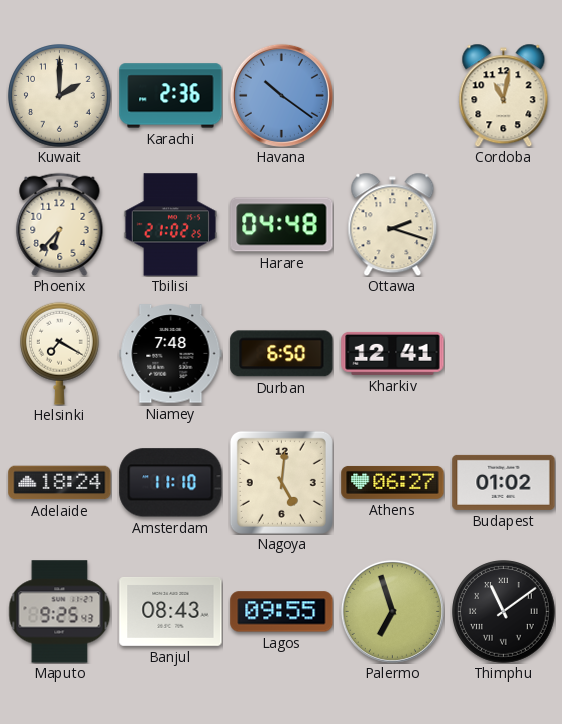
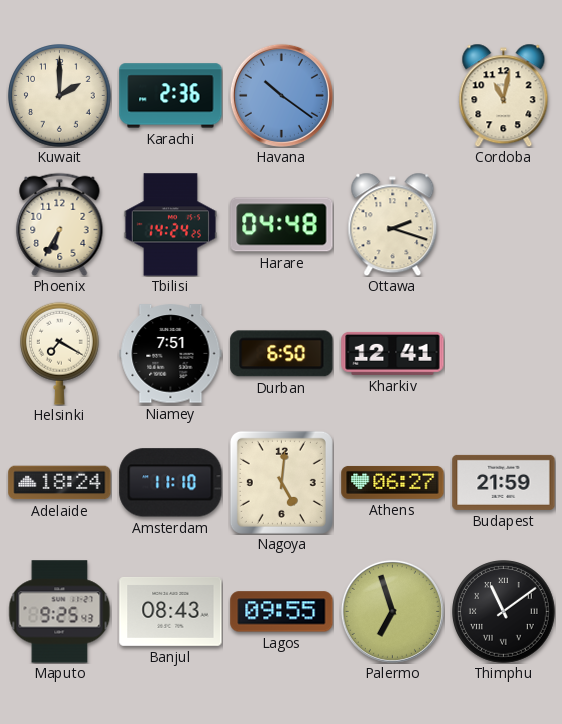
Phoenix: 6:37 -> 6:35 (60, 224)
Tbilisi: 21:02 -> 14:24 (170, 225)
Niamey: 7:48 -> 7:51 (171, 354)
Budapest: 01:02 -> 21:59 (504, 482)
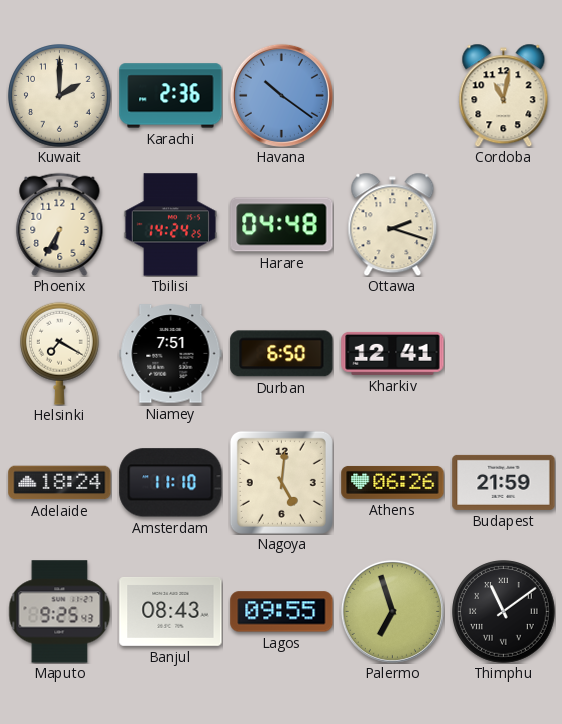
Athens: 06:27 -> 06:26 (393, 482)
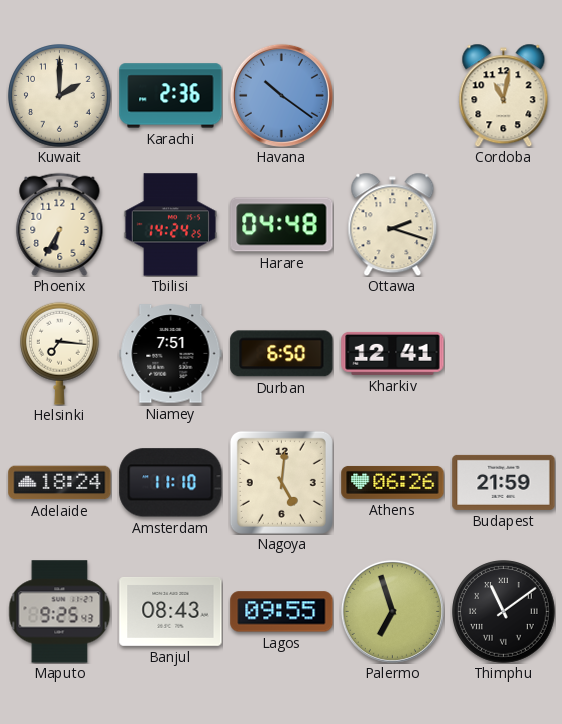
Helsinki: 7:20 -> 7:16 (60, 353)
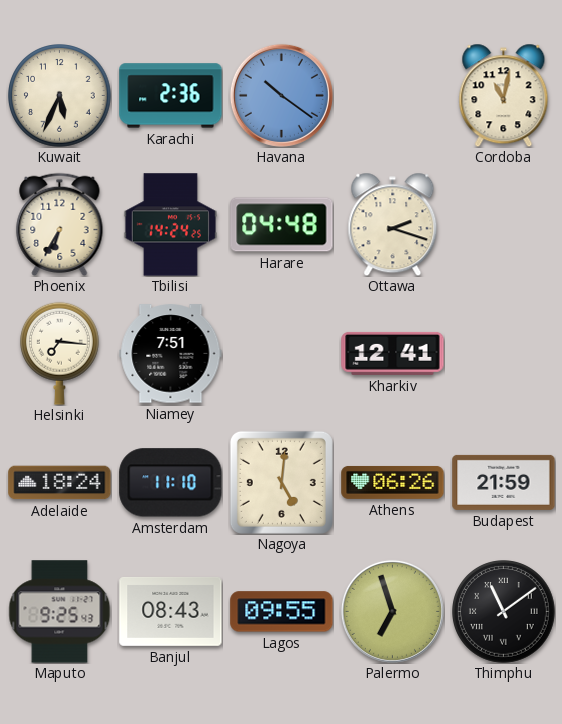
Kuwait: 2:00 -> 5:34 (60, 96)
Durban: 6:50 -> none (282, 354)
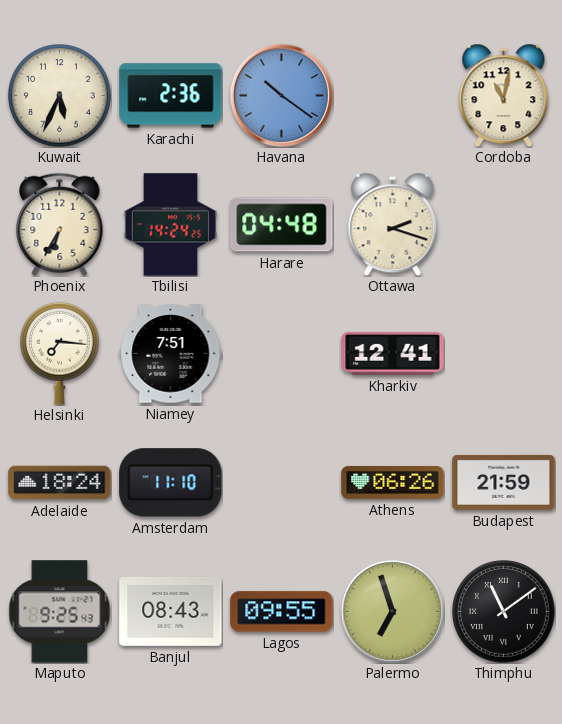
Nagoya: 5:01 -> none (281, 482)
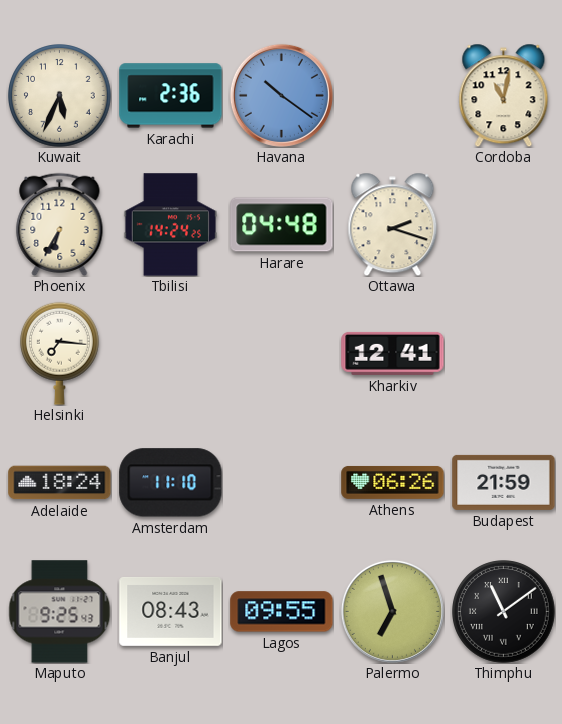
Niamey: 7:51 -> none (171, 354)
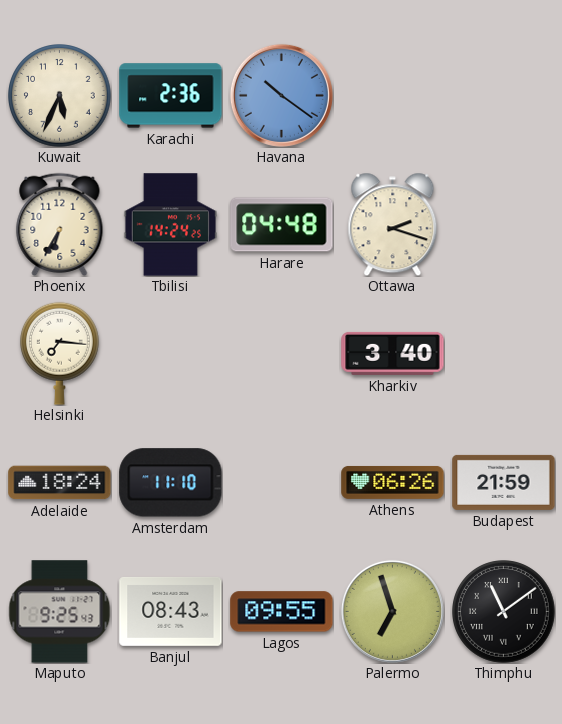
Cordoba: 11:02 -> none (504, 95)
Kharkiv: 12:41 -> 3:40 (393, 353)
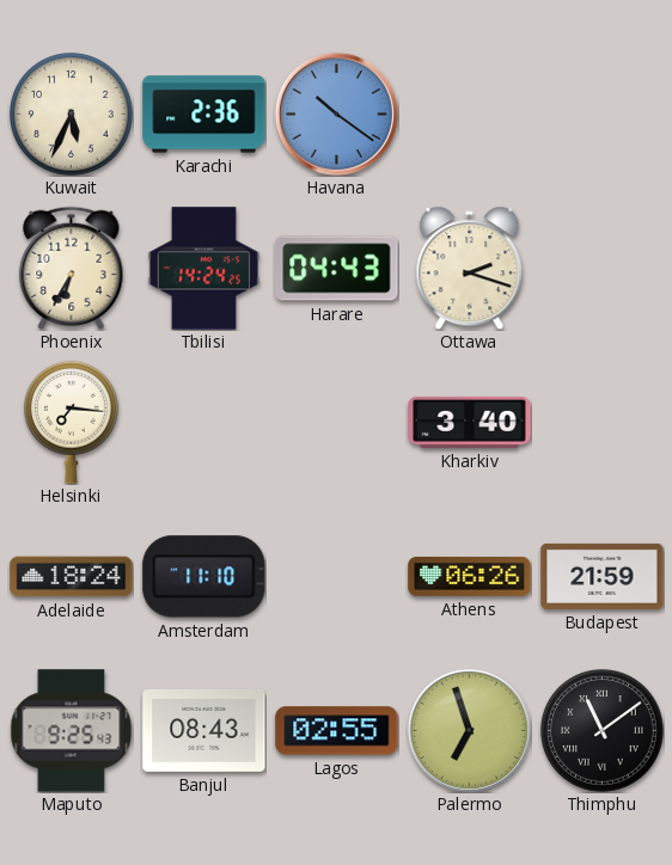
Harare: 04:48 -> 04:43 (337, 269)
Lagos: 09:55 -> 02:55 (337, 731)
